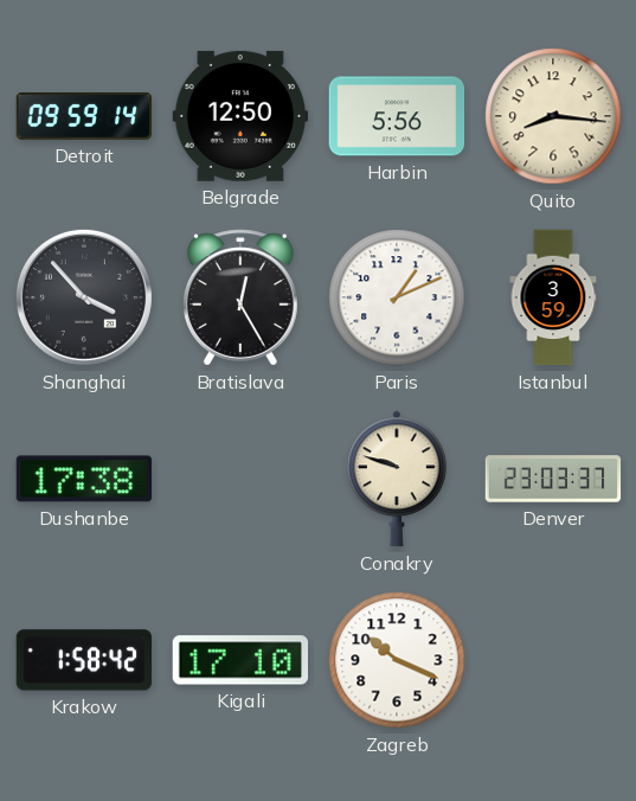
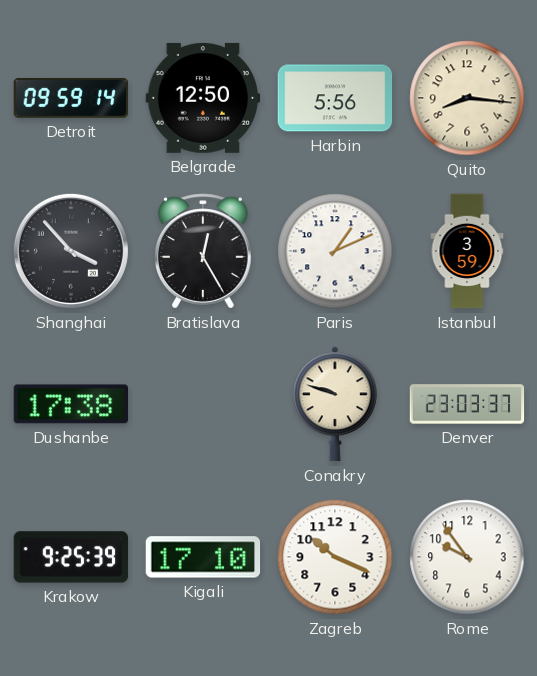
Krakow: 1:58 -> 9:25 (71, 557)
Rome: none -> 9:54 (467, 557)
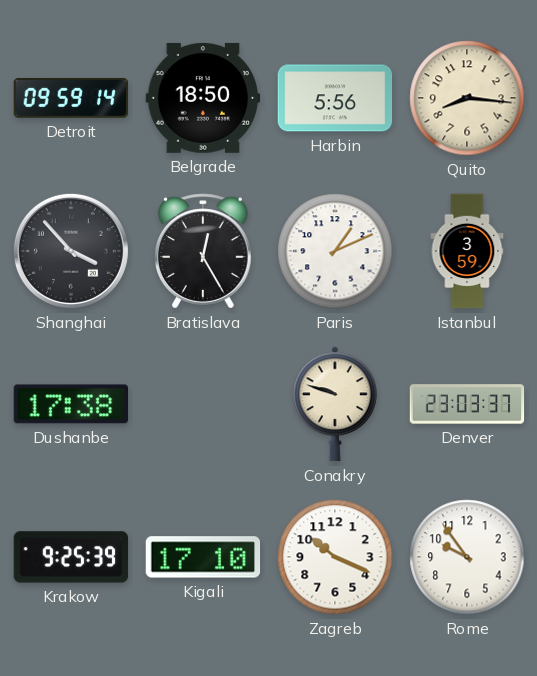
Belgrade: 12:50 -> 18:50 (203, 98)
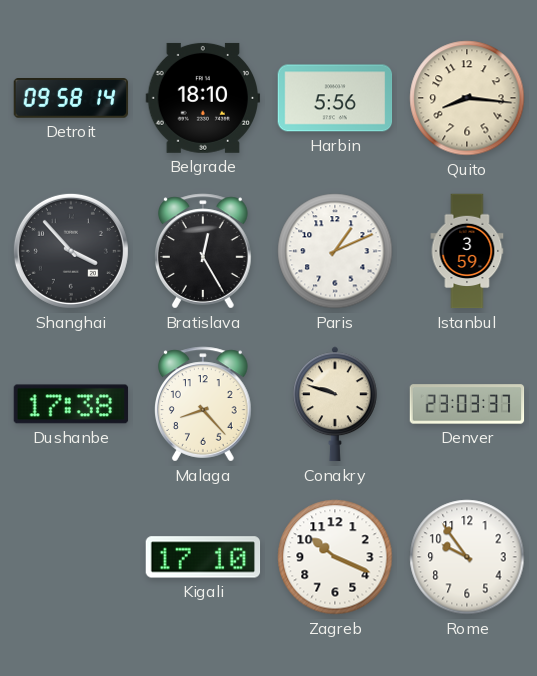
Detroit: 09:59 -> 09:58 (71, 99)
Belgrade: 18:50 -> 18:10 (203, 98)
Malaga: none -> 8:23 (204, 404)
Krakow: 9:25 -> none (71, 557)
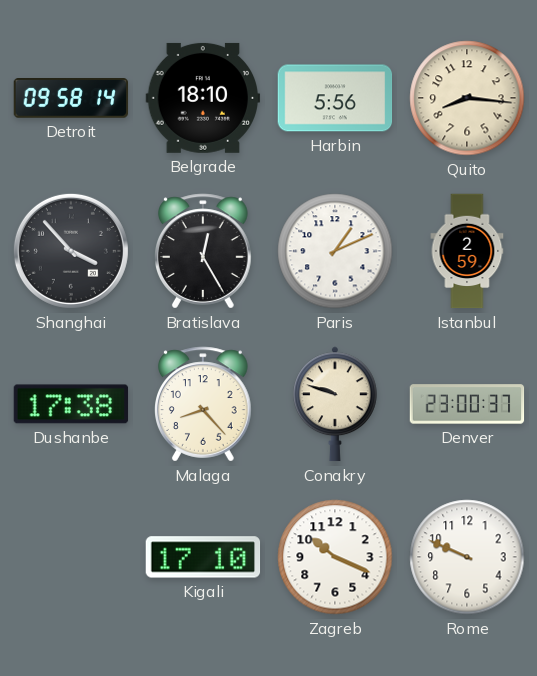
Istanbul: 3:59 -> 2:59 (467, 251)
Denver: 23:03 -> 23:00 (467, 404)
Rome: 9:54 -> 9:49 (467, 557)
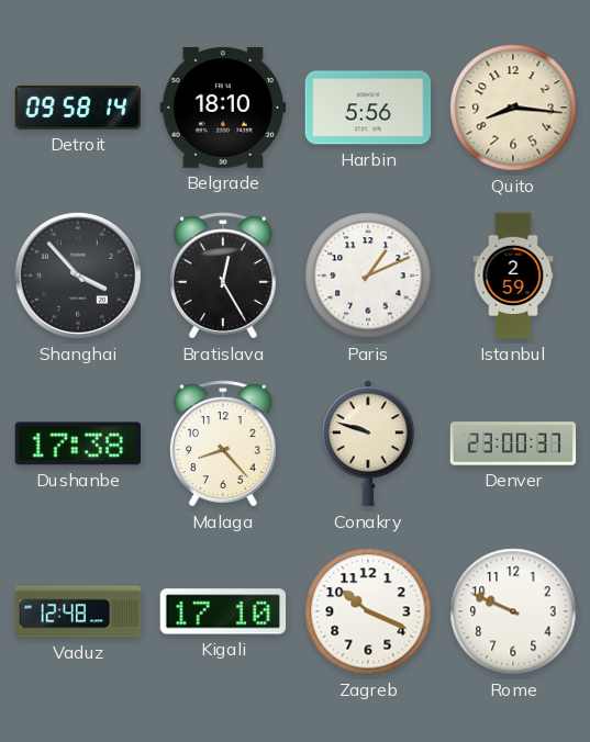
Vaduz: none -> 12:48 (78, 611)
